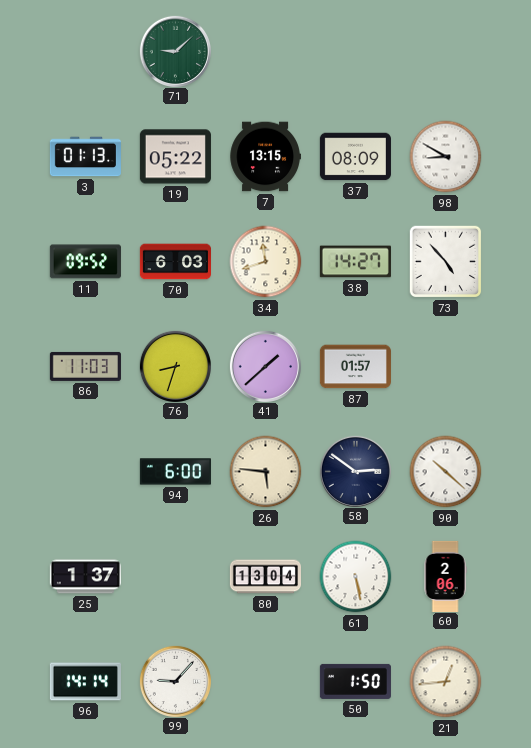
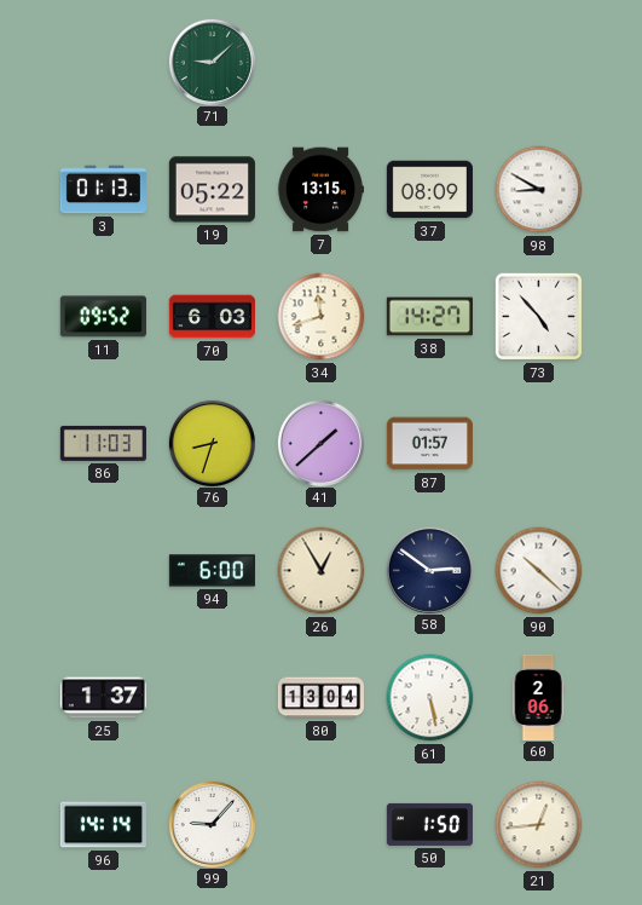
26: 5:46 -> 12:55 (322, 571)
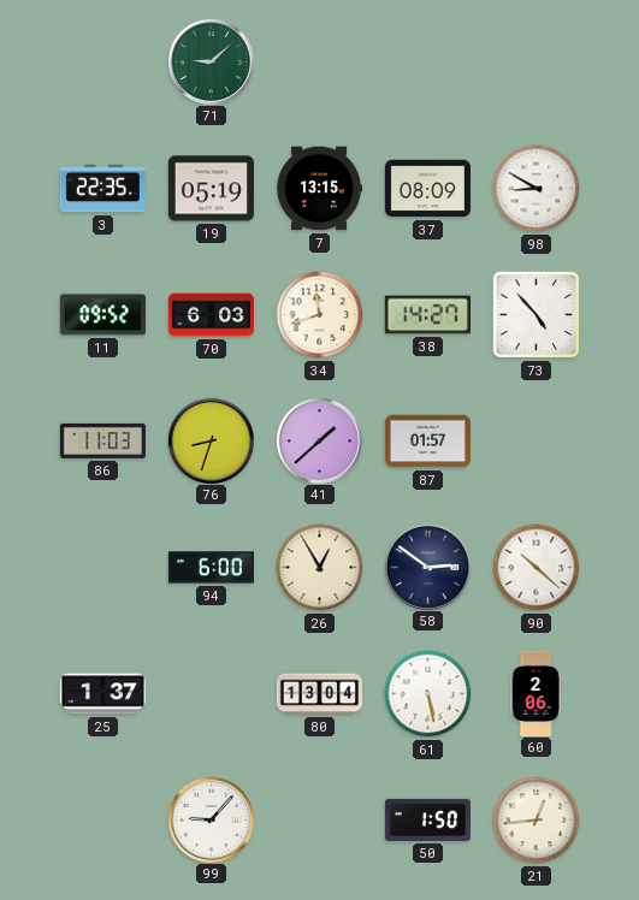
3: 01:13 -> 22:35 (102, 189)
19: 05:22 -> 05:19 (211, 189)
96: 14:14 -> none (103, 825)
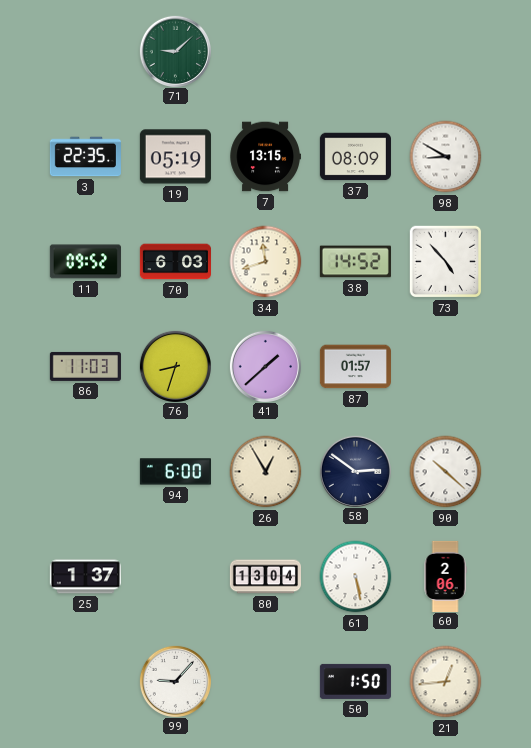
38: 14:27 -> 14:52 (355, 262)
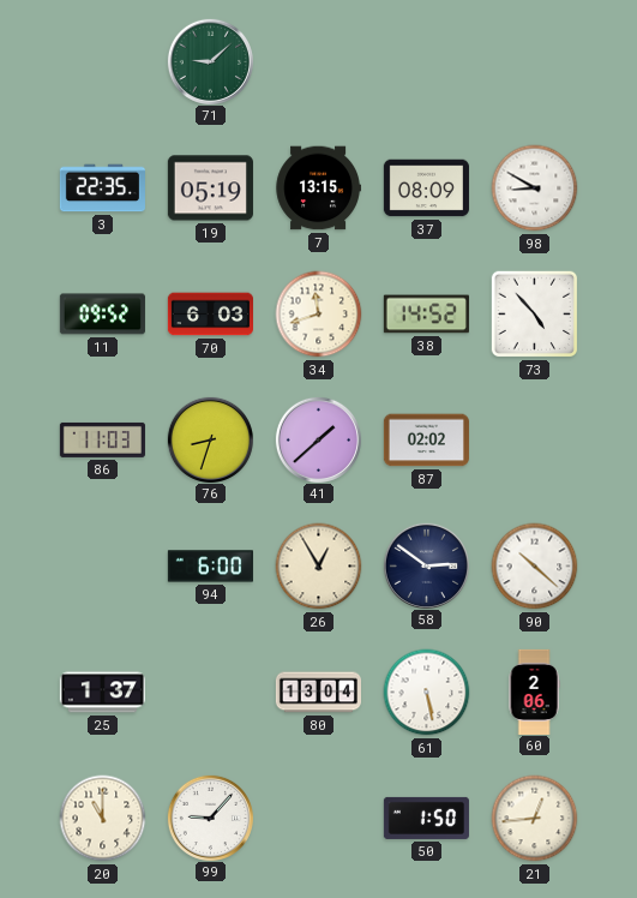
87: 01:57 -> 02:02 (426, 441)
20: none -> 11:00 (103, 819)
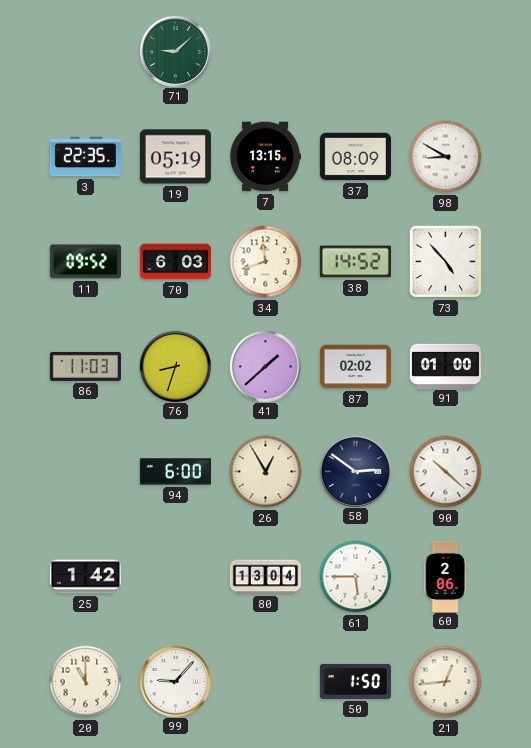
91: none -> 01:00 (445, 366)
25: 1:37 -> 1:42 (85, 577)
61: 5:28 -> 5:45 (356, 577)
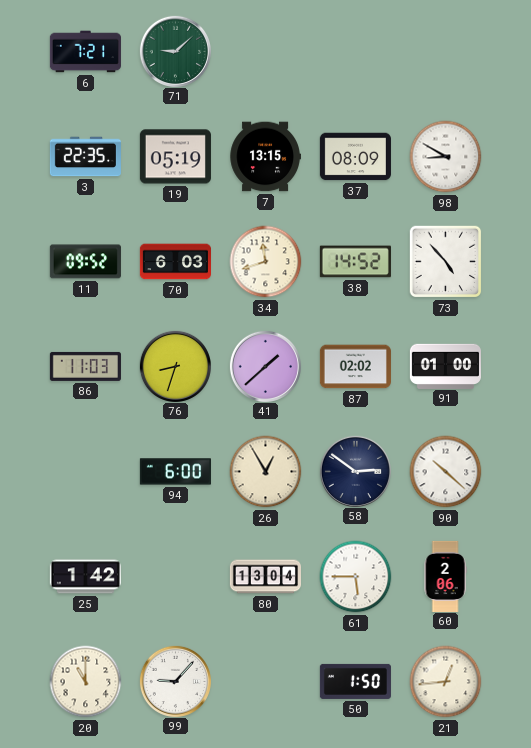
6: none -> 7:21 (85, 52)
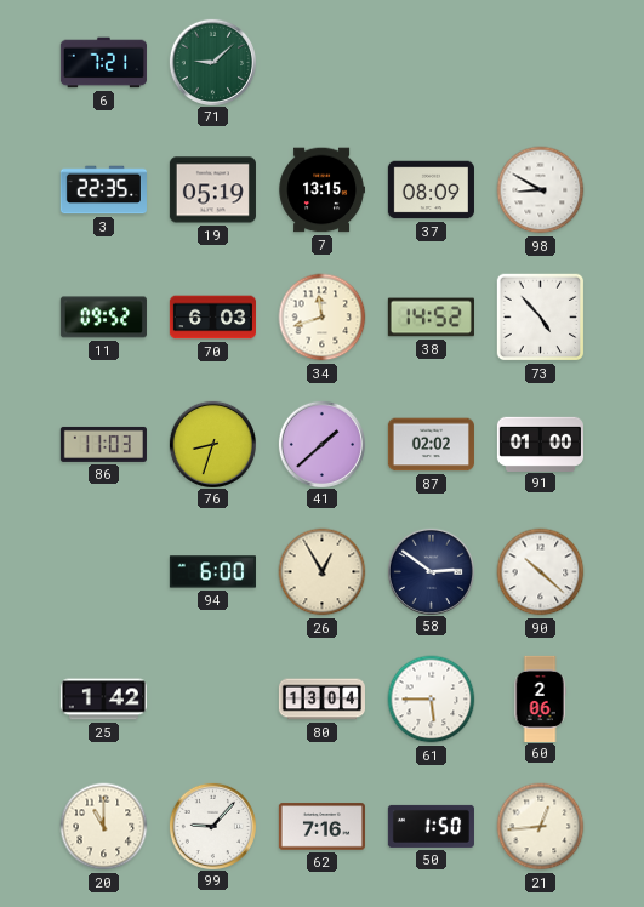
62: none -> 7:16 (321, 827)
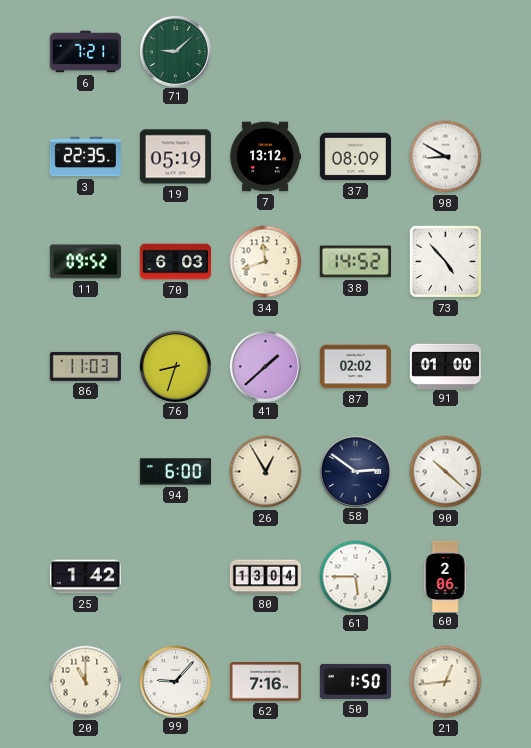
7: 13:15 -> 13:12 (265, 157)
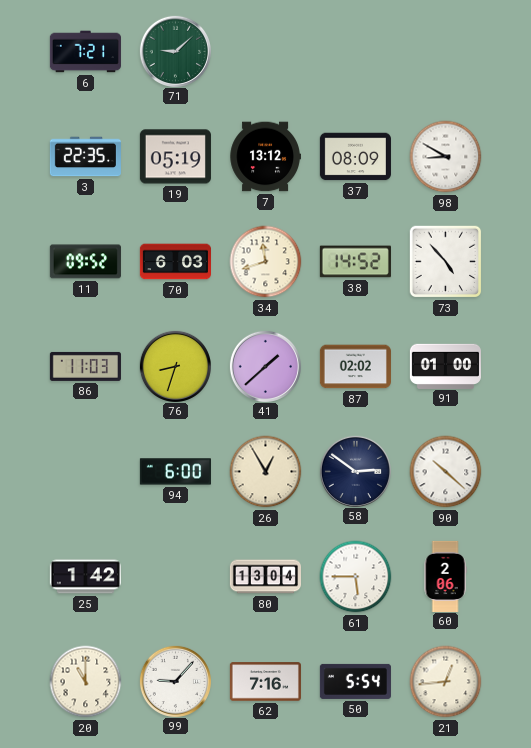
50: 1:50 -> 5:54 (355, 681)
